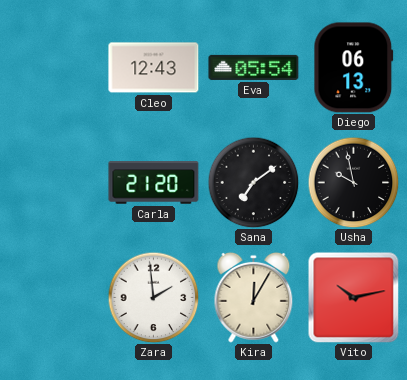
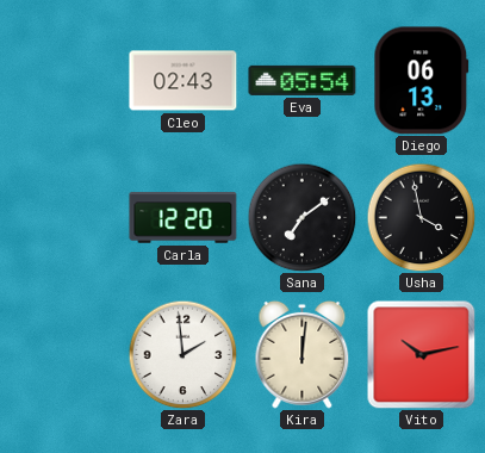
Cleo: 12:43 -> 02:43 (184, 81)
Carla: 21:20 -> 12:20 (184, 218)
Usha: 9:58 -> 3:58 (421, 217)
Kira: 12:05 -> 12:01 (303, 354)
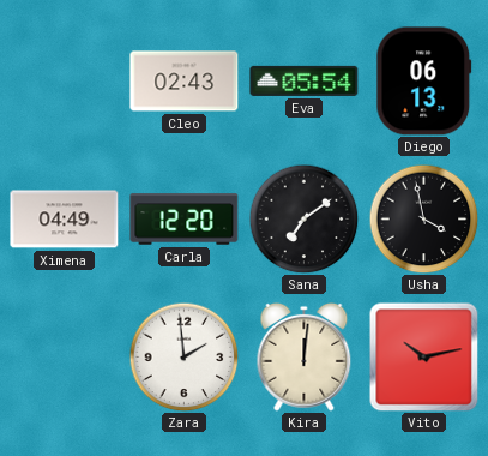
Ximena: none -> 04:49 (65, 220)
